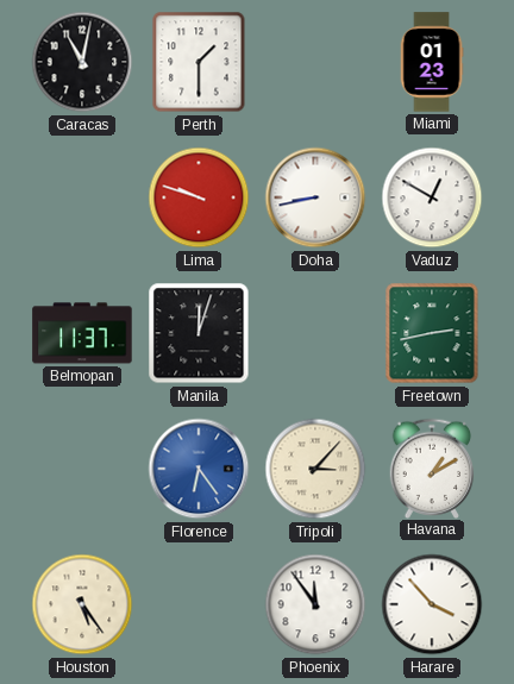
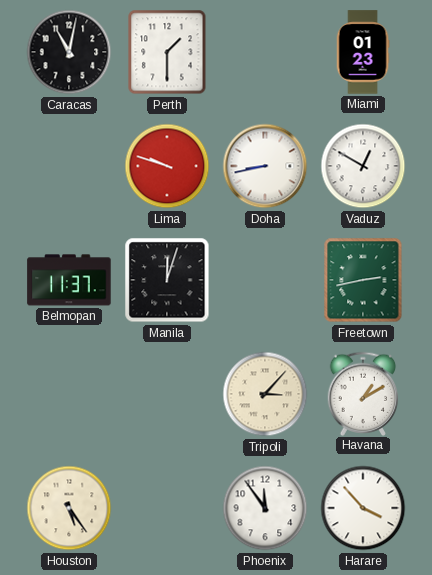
Florence: 6:24 -> none (199, 469)
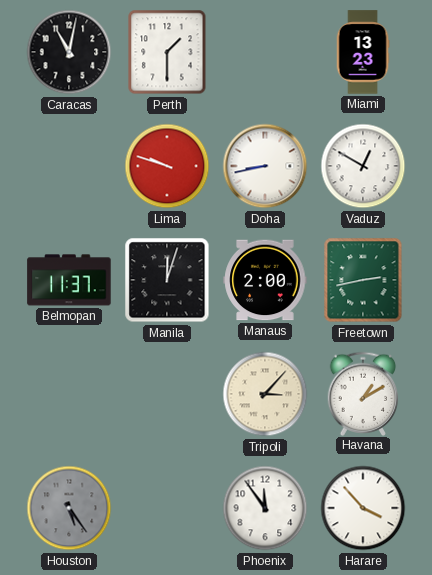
Miami: 01:23 -> 13:23 (363, 52)
Manaus: none -> 2:00 (265, 280)
Houston dial: cream -> grey (69, 508)
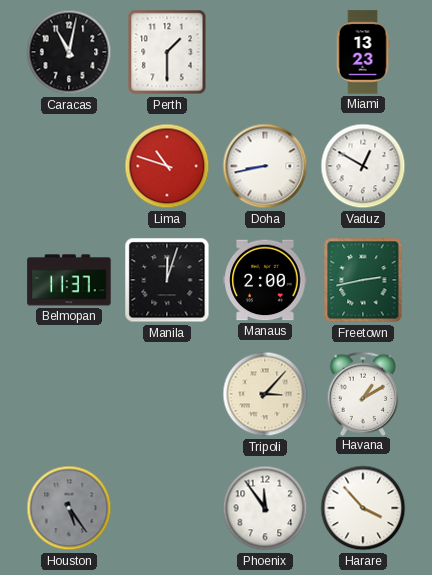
Lima: 9:48 -> 10:48 (167, 166)
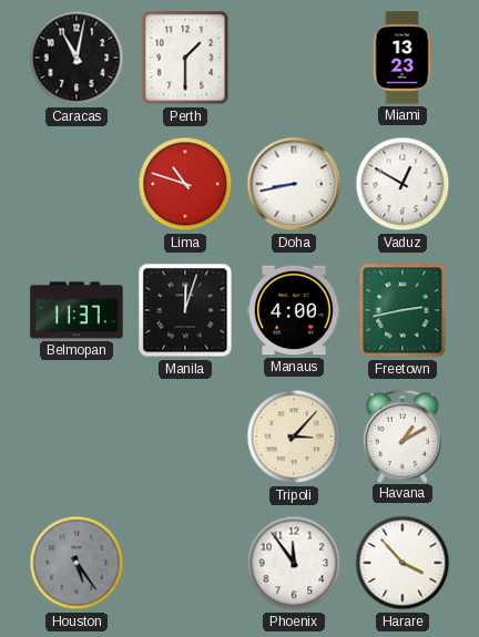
Manaus: 2:00 -> 4:00 (294, 310)
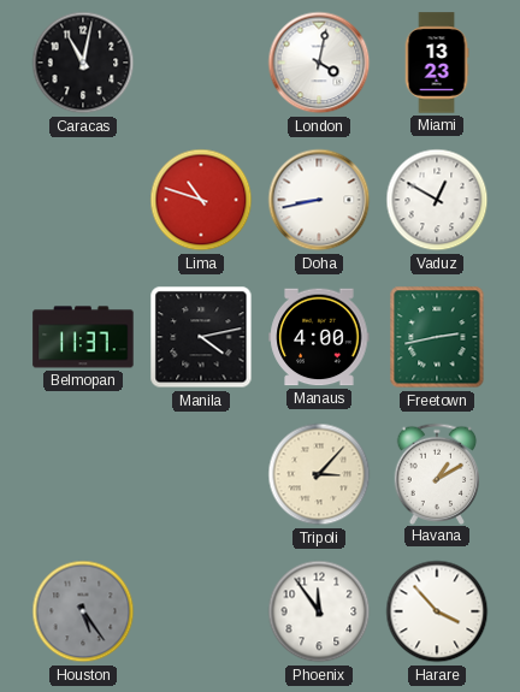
Perth: 1:30 -> none (185, 58)
London: none -> 4:02 (319, 63)
Manila: 12:03 -> 4:13 (201, 337)
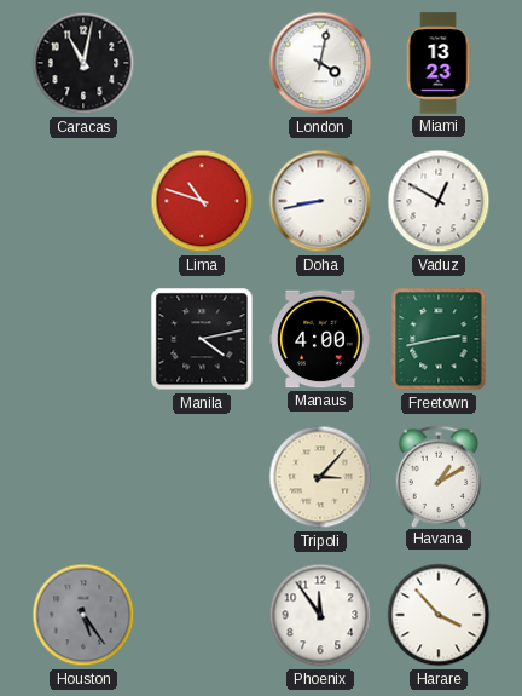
Belmopan: 11:37 -> none (83, 337)
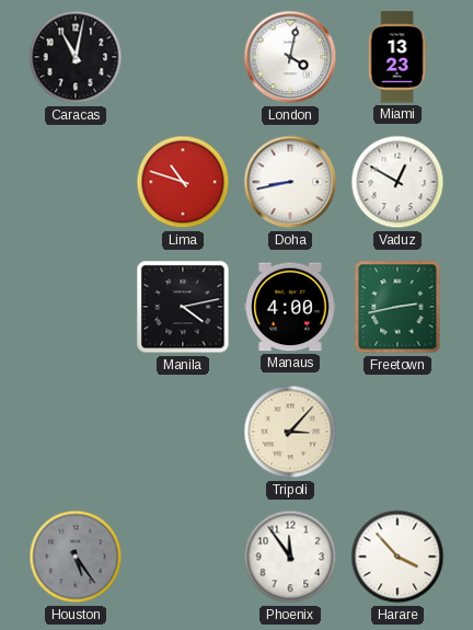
Havana: 1:10 -> none (439, 476)
